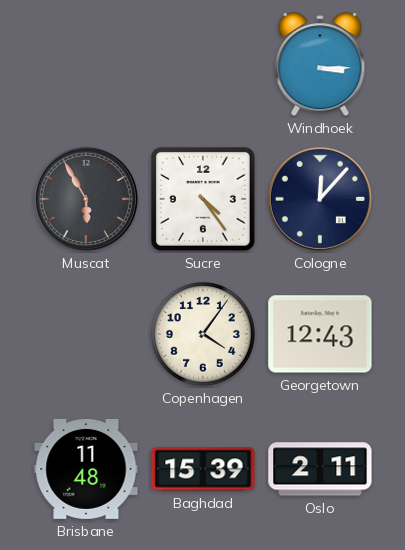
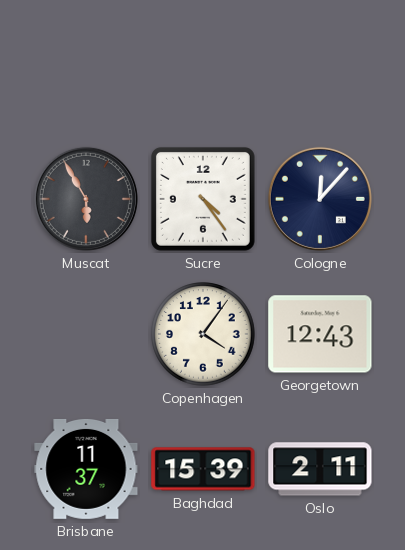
Windhoek: 3:15 -> none (320, 65)
Brisbane: 11:48 -> 11:37 (86, 469)
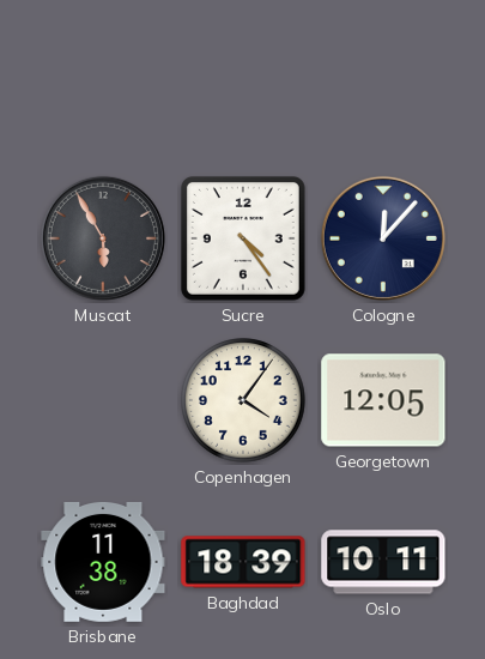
Georgetown: 12:43 -> 12:05 (383, 400)
Brisbane: 11:37 -> 11:38 (103, 562)
Baghdad: 15:39 -> 18:39 (243, 562)
Oslo: 2:11 -> 10:11 (383, 562)
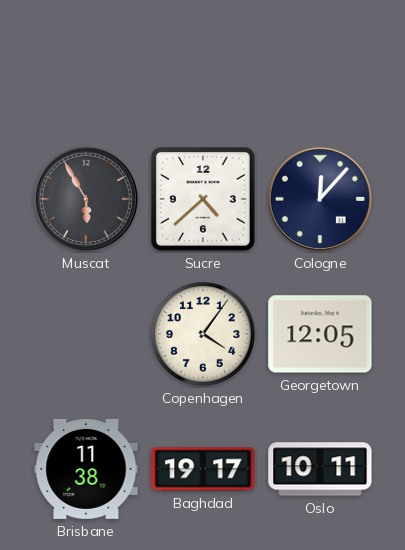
Sucre: 4:24 -> 4:38 (203, 199)
Baghdad: 18:39 -> 19:17 (203, 469)
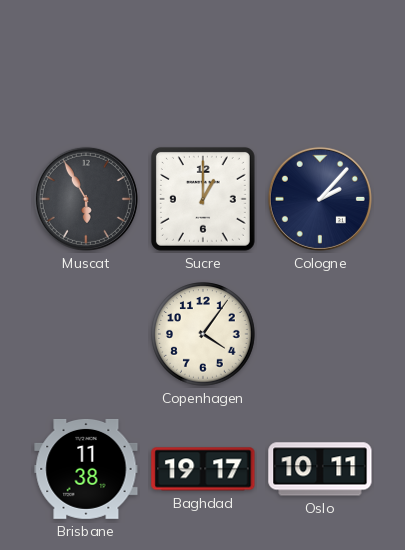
Sucre: 4:38 -> 1:00 (203, 199)
Cologne: 12:07 -> 2:07 (320, 199)
Georgetown: 12:05 -> none (320, 334)
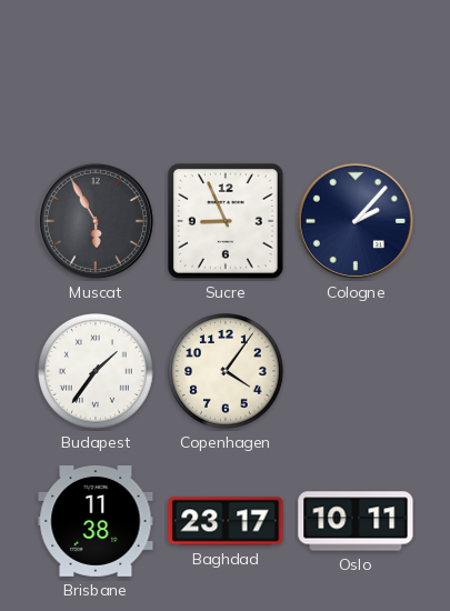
Sucre: 1:00 -> 8:56 (226, 221)
Budapest: none -> 1:36 (96, 371)
Baghdad: 19:17 -> 23:17 (226, 521)
